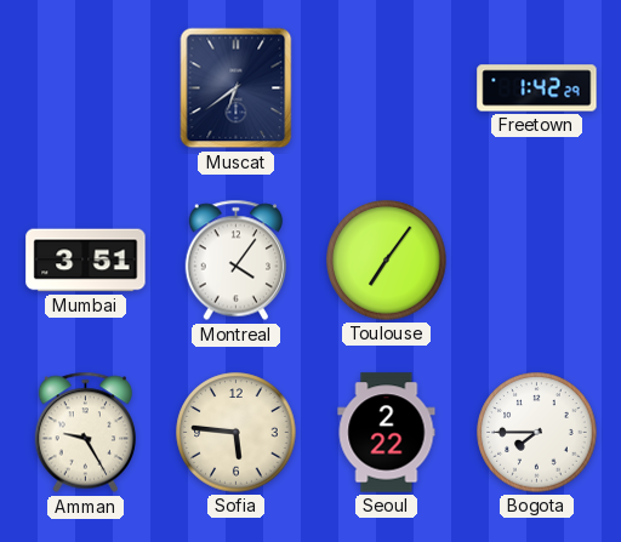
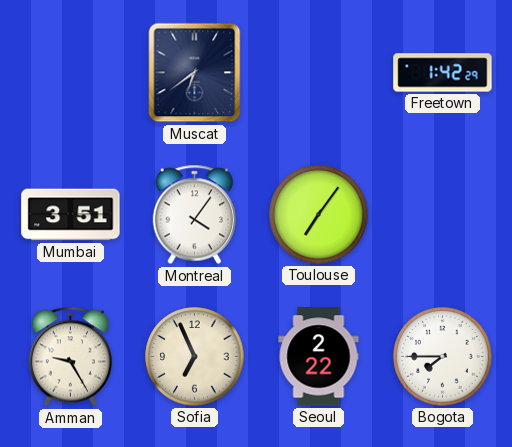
Sofia: 5:46 -> 6:56 (195, 357)
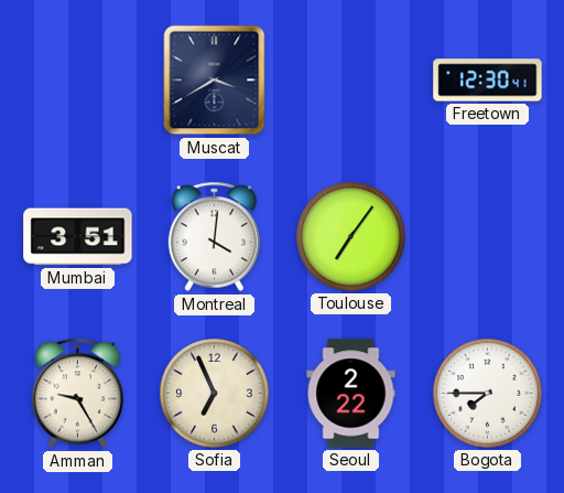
Muscat: 6:39 -> 3:40 (215, 81)
Freetown: 1:42 -> 12:30 (488, 81)
Montreal: 4:06 -> 4:01 (215, 237)
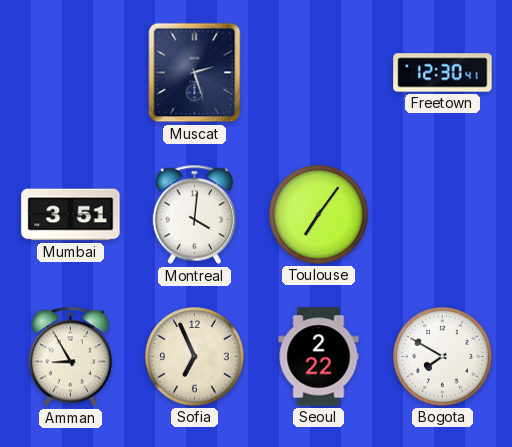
Muscat: 3:40 -> 2:27 (195, 73)
Amman: 9:25 -> 8:55 (71, 357)
Bogota: 7:45 -> 7:50 (443, 357)
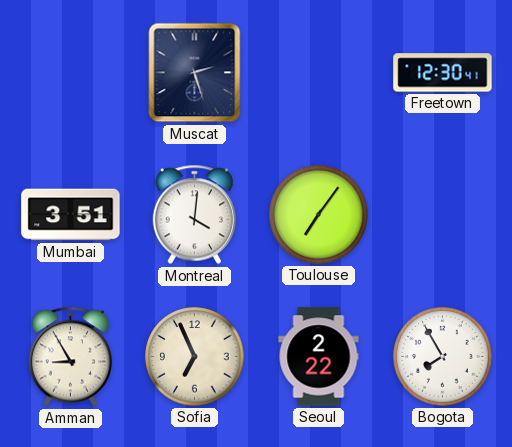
Bogota: 7:50 -> 7:55 (443, 357)
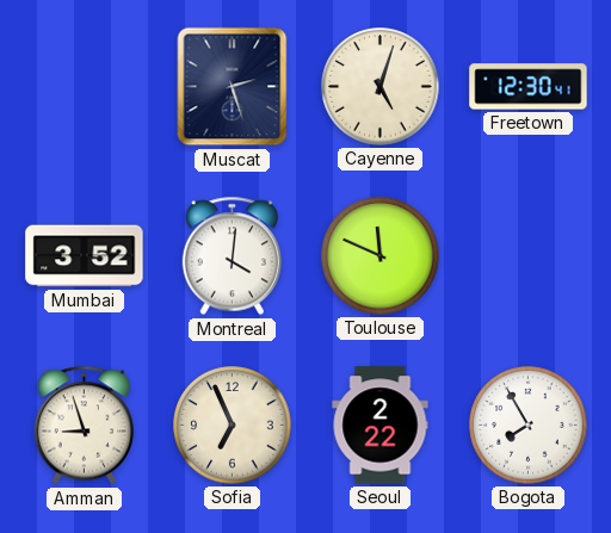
Cayenne: none -> 5:03 (381, 87)
Mumbai: 3:51 -> 3:52 (85, 256)
Toulouse: 7:06 -> 11:49 (381, 256)
Amman: 8:55 -> 8:57 (85, 426)
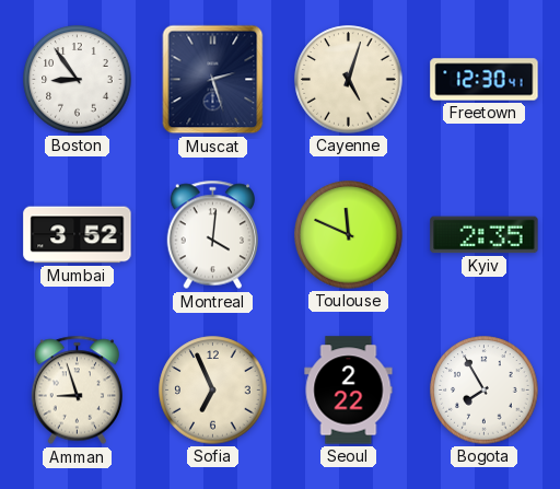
Boston: none -> 8:54 (78, 80)
Kyiv: none -> 2:35 (485, 235)
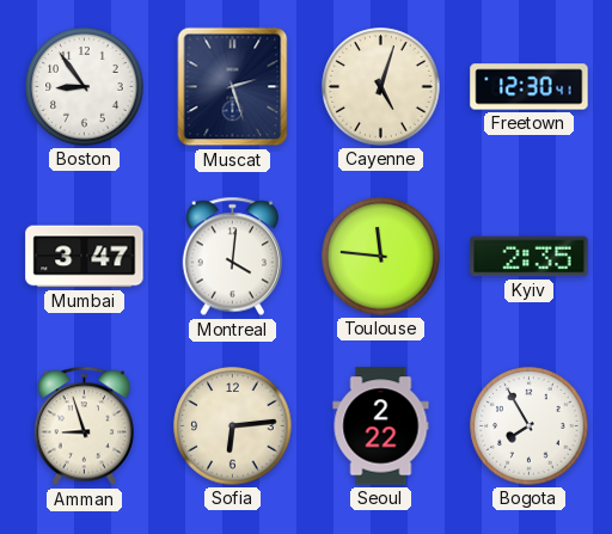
Mumbai: 3:52 -> 3:47 (85, 257)
Toulouse: 11:49 -> 11:46 (381, 257)
Sofia: 6:56 -> 6:14 (233, 426)
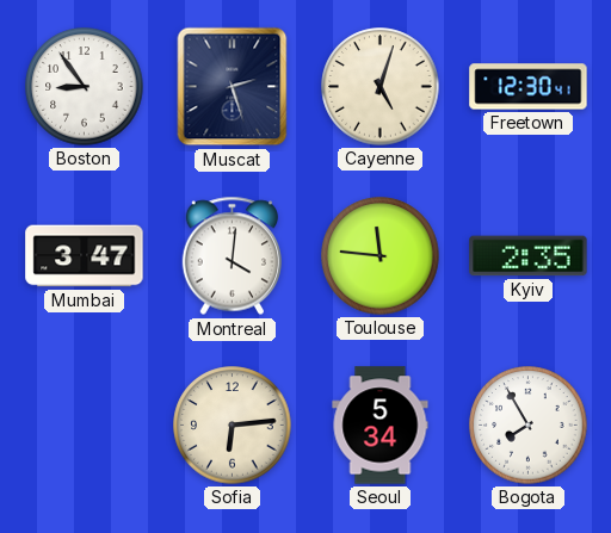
Amman: 8:57 -> none (85, 426)
Seoul: 2:22 -> 5:34 (381, 426)
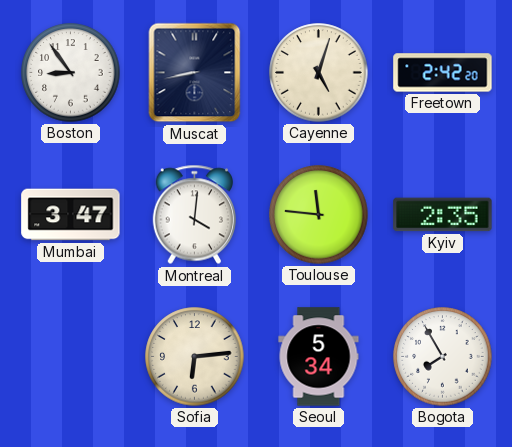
Muscat: 2:27 -> 8:43 (195, 73)
Freetown: 12:30 -> 2:42 (443, 73)
